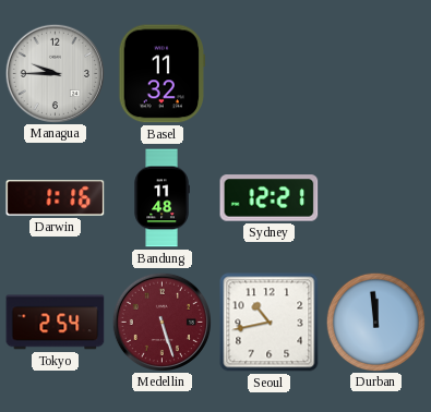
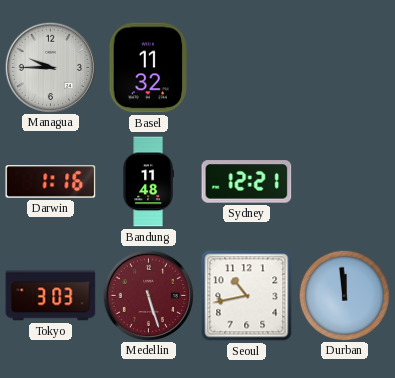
Tokyo: 2:54 -> 3:03 (51, 296)
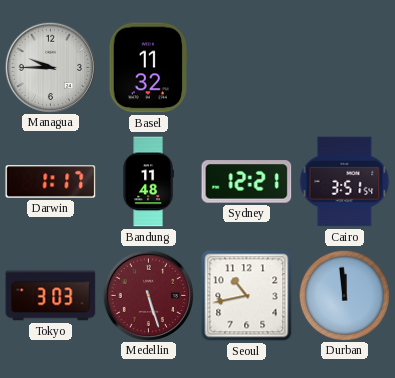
Darwin: 1:16 -> 1:17 (51, 182)
Cairo: none -> 3:51 (345, 182)
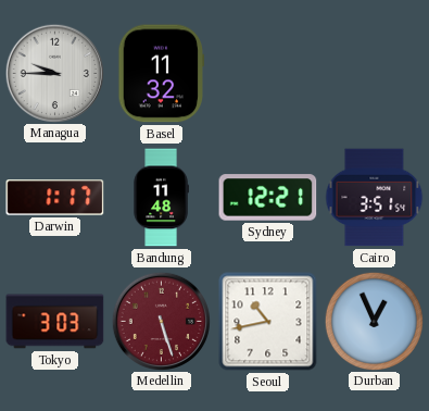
Durban: 11:59 -> 12:56 (374, 321)
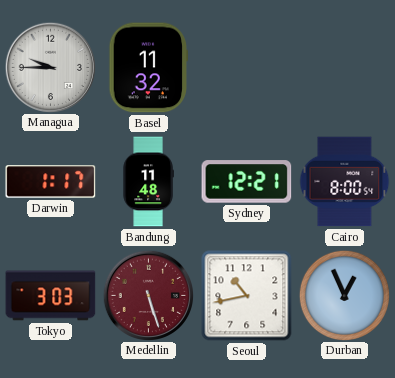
Cairo: 3:51 -> 8:00 (345, 182)
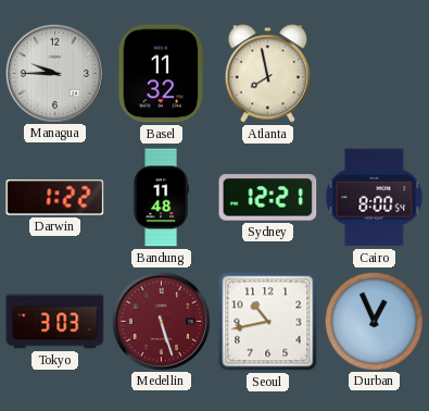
Atlanta: none -> 7:58 (267, 74)
Darwin: 1:17 -> 1:22 (55, 198)
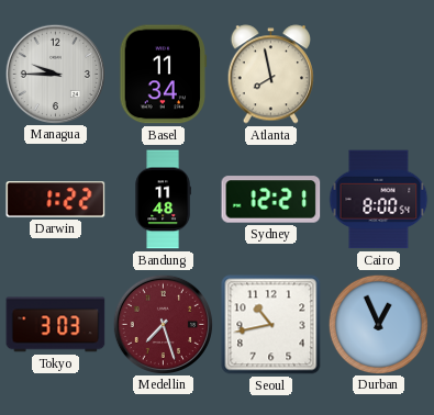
Basel: 11:32 -> 11:34 (164, 75)
Medellin: 5:27 -> 7:27 (163, 324)
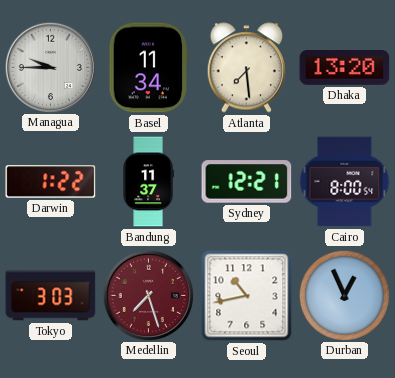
Atlanta: 7:58 -> 7:29 (246, 68)
Dhaka: none -> 13:20 (345, 68)
Bandung: 11:48 -> 11:37 (148, 182)
